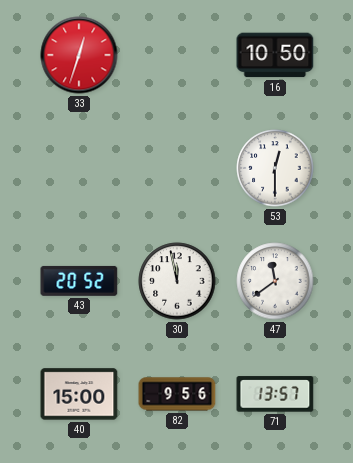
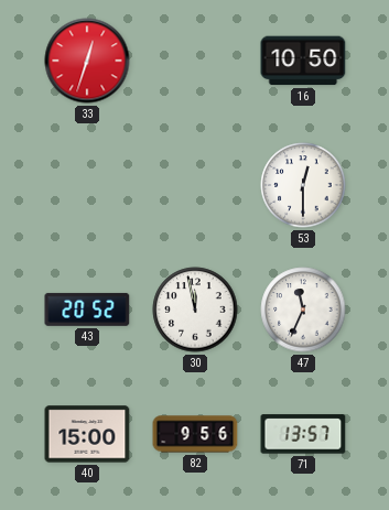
47: 11:39 -> 11:34 (303, 310)
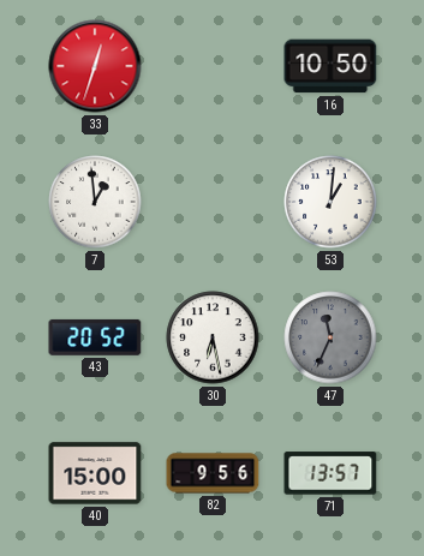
7: none -> 12:59 (95, 202)
53: 12:30 -> 1:01 (330, 202)
30: 11:58 -> 6:28 (213, 337)
47 dial: white -> grey (330, 337)
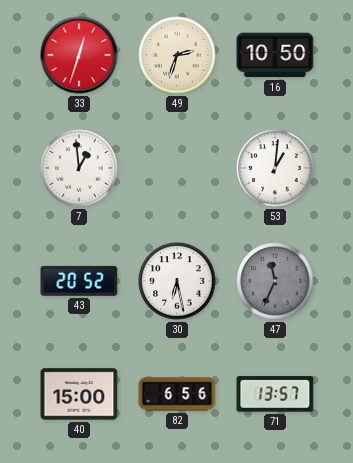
49: none -> 2:33 (177, 55)
82: 9:56 -> 6:56 (177, 394)
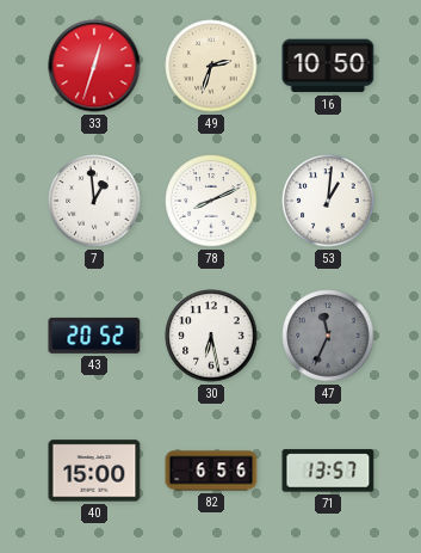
78: none -> 8:11 (211, 201)
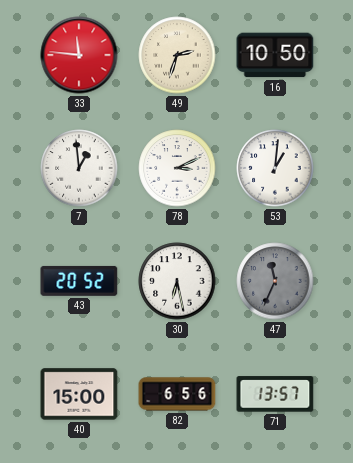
33: 12:33 -> 11:46 (79, 55)
78: 8:11 -> 3:11 (177, 168)
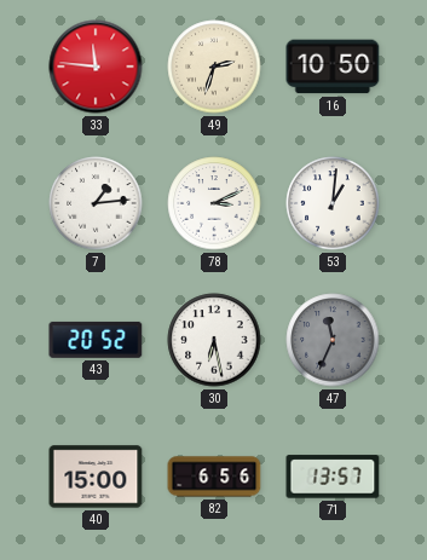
7: 12:59 -> 1:14 (96, 203)
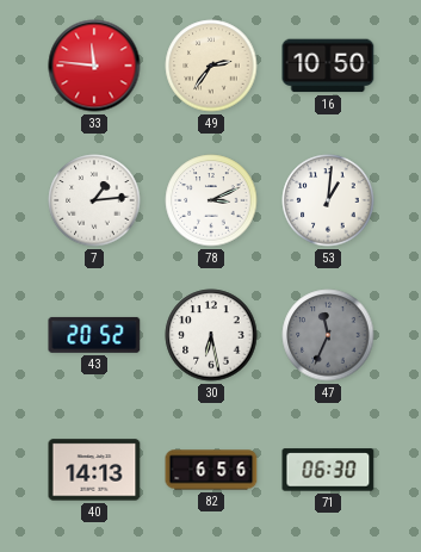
49: 2:33 -> 2:36 (211, 66)
40: 15:00 -> 14:13 (94, 470)
71: 13:57 -> 06:30 (328, 470)
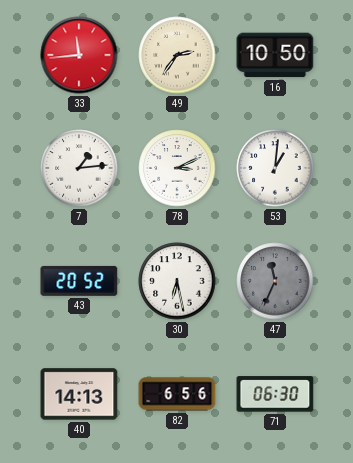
33: 11:46 -> 11:44 (79, 55)
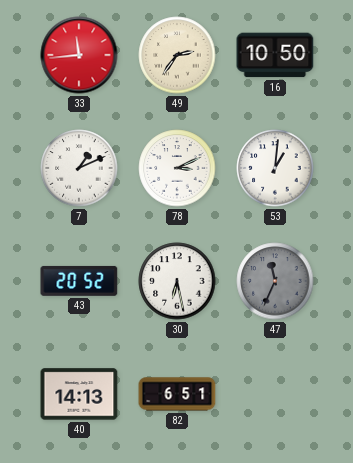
7: 1:14 -> 1:11 (79, 168)
82: 6:56 -> 6:51 (177, 394)
71: 06:30 -> none (275, 394)
